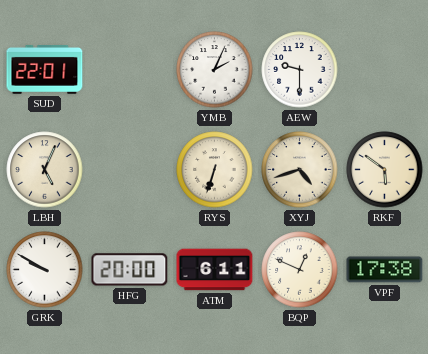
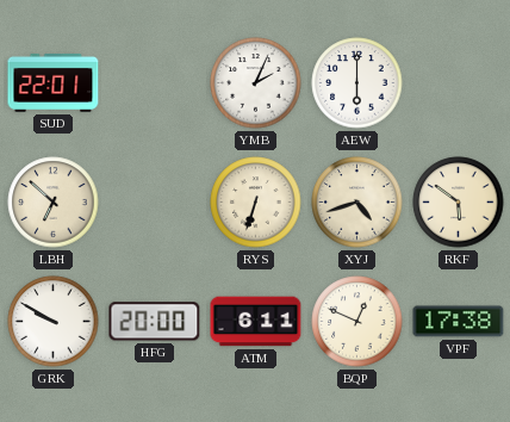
AEW: 9:30 -> 6:00 (357, 83)
LBH: 5:04 -> 6:52 (54, 203)
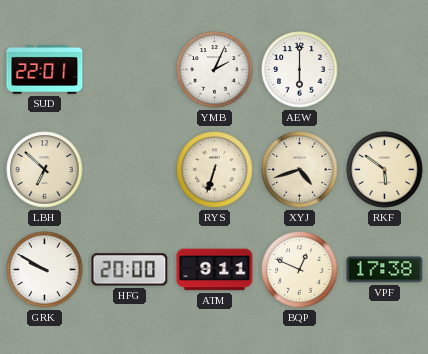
ATM: 6:11 -> 9:11 (215, 270)
